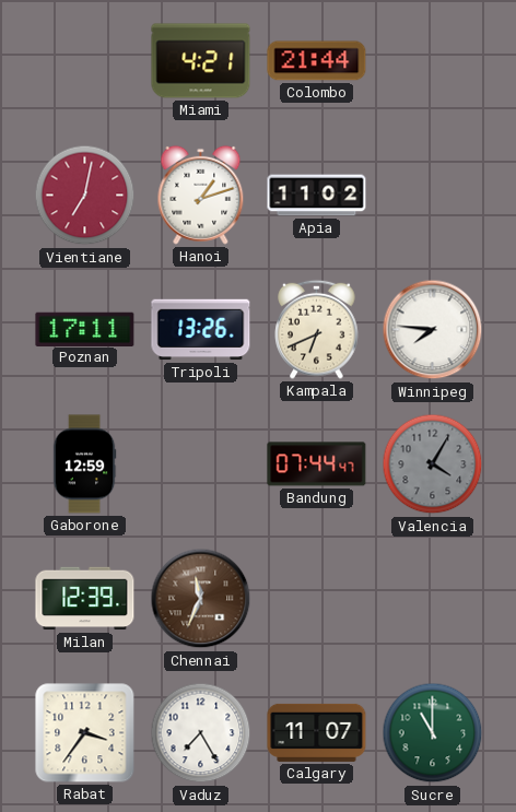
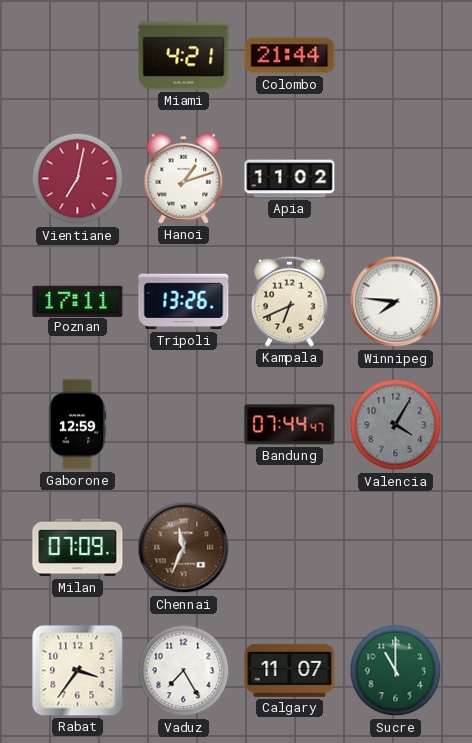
Milan: 12:39 -> 07:09 (78, 548)
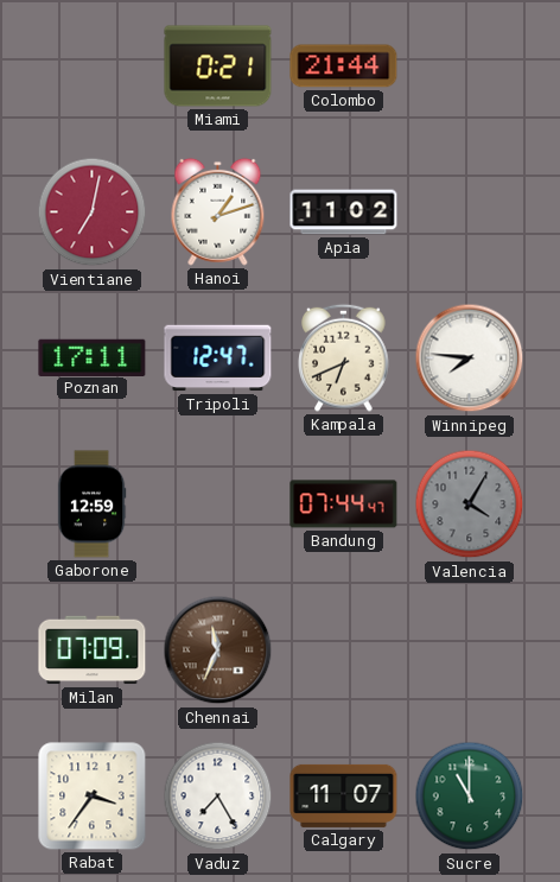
Miami: 4:21 -> 0:21 (218, 66)
Tripoli: 13:26 -> 12:47 (218, 358)
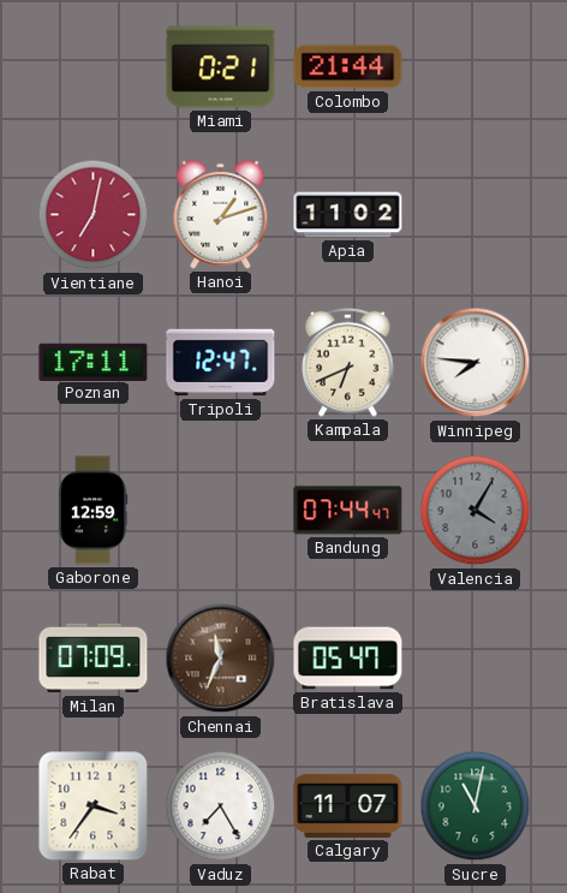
Bratislava: none -> 05:47 (348, 659)
Sucre: 11:00 -> 11:02 (476, 806)
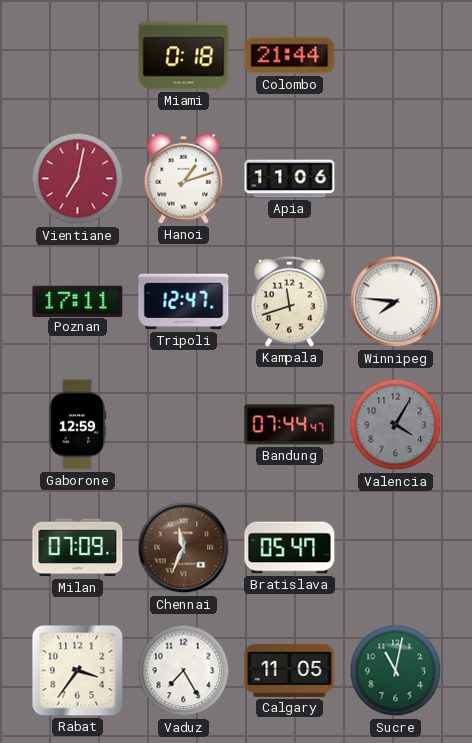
Miami: 0:21 -> 0:18 (184, 56)
Apia: 11:02 -> 11:06 (290, 179)
Kampala: 6:41 -> 11:42 (290, 301)
Calgary: 11:07 -> 11:05 (290, 670)
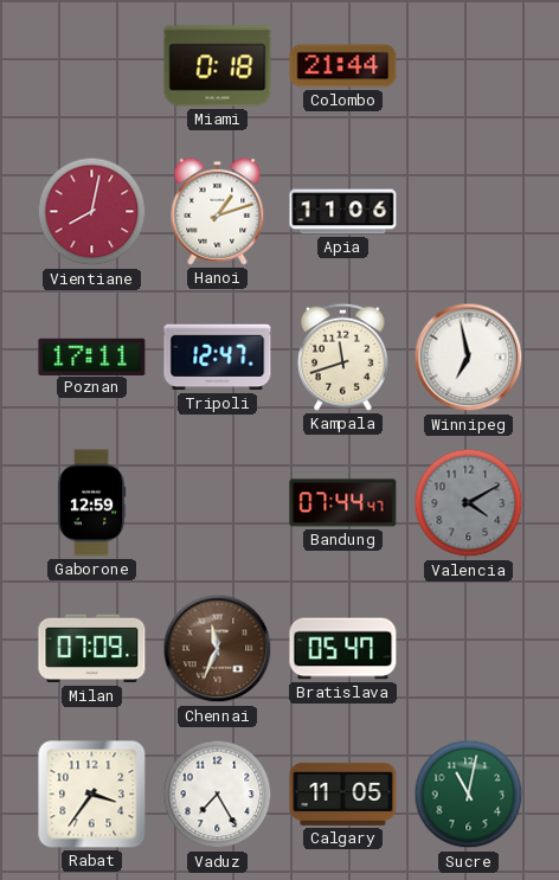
Vientiane: 7:02 -> 8:02 (92, 212)
Winnipeg: 7:46 -> 6:58 (469, 358)
Valencia: 4:05 -> 4:10 (469, 503)
